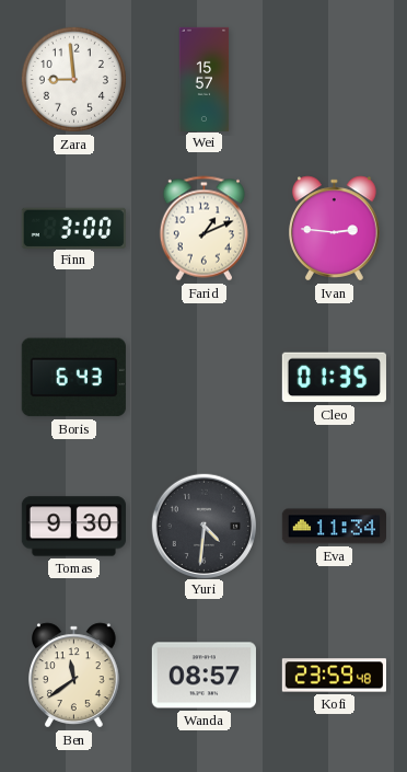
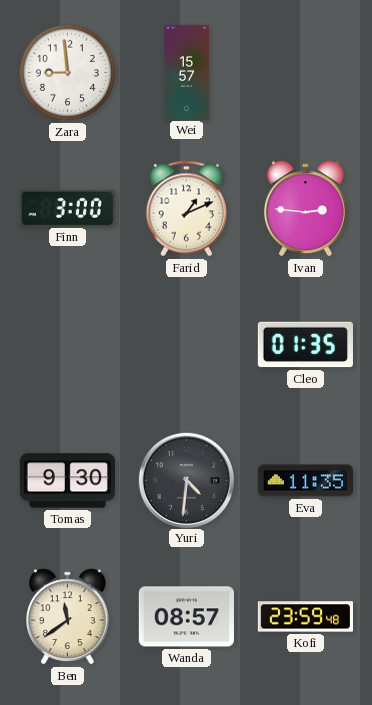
Boris: 6:43 -> none (73, 378)
Eva: 11:34 -> 11:35 (305, 481)
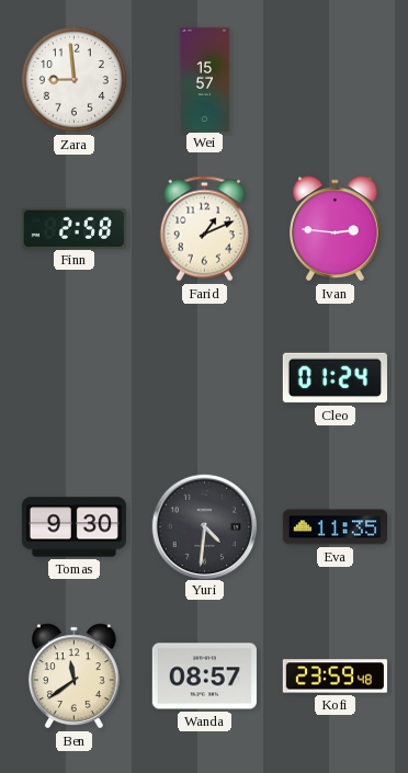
Finn: 3:00 -> 2:58 (73, 228)
Cleo: 01:35 -> 01:24 (335, 378)
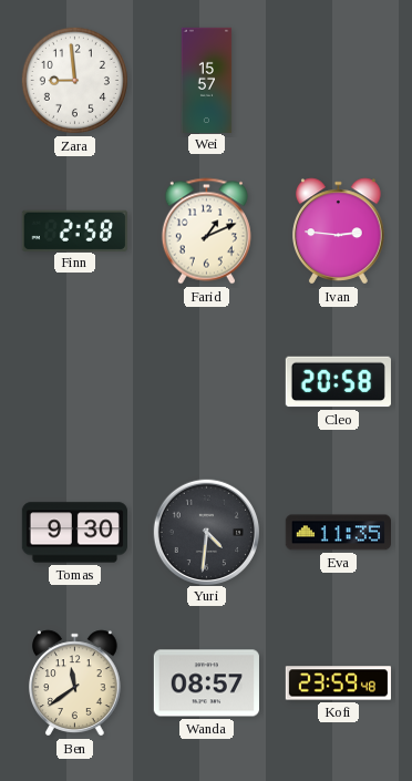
Cleo: 01:24 -> 20:58 (338, 382)
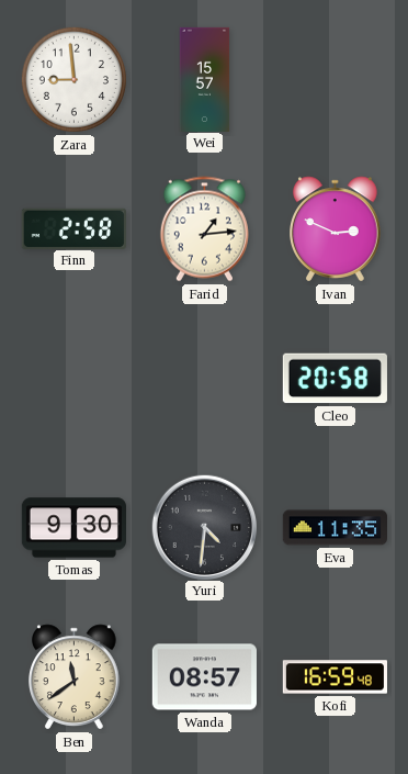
Farid: 1:11 -> 1:14 (204, 229)
Ivan: 2:46 -> 2:49 (336, 229)
Kofi: 23:59 -> 16:59 (335, 677)
